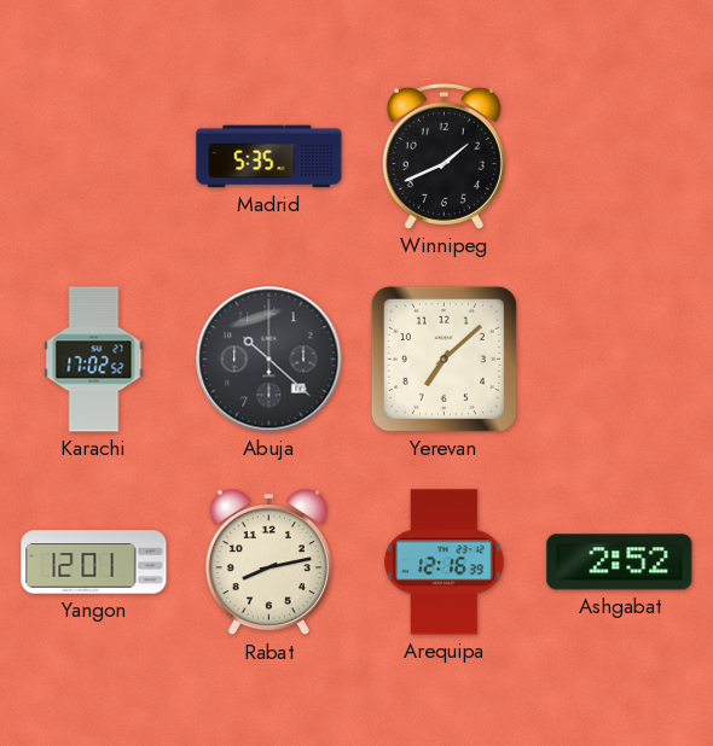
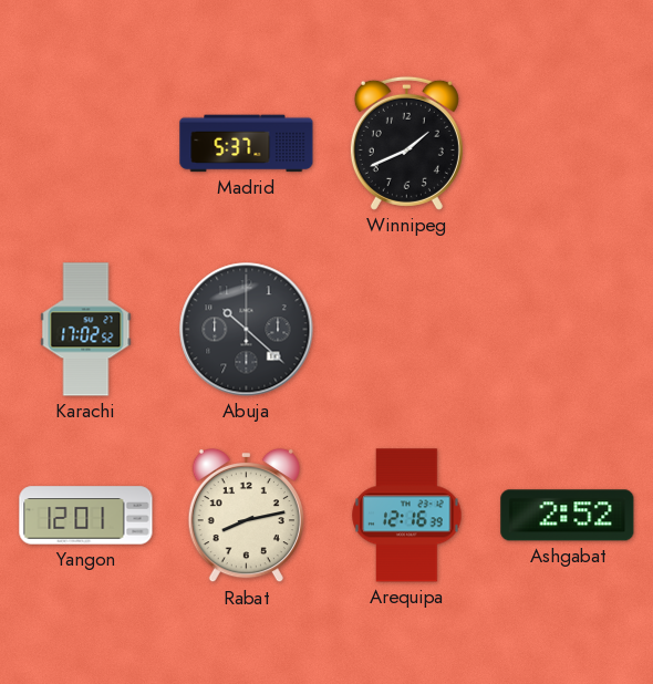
Madrid: 5:35 -> 5:37 (247, 144)
Yerevan: 7:08 -> none (444, 359)
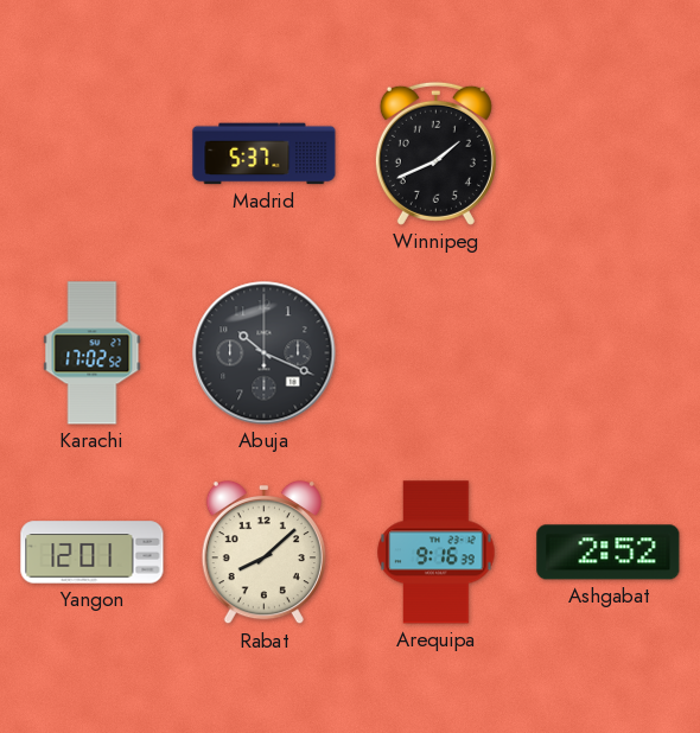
Abuja: 10:22 -> 10:19 (265, 353)
Rabat: 8:13 -> 8:08 (263, 553)
Arequipa: 12:16 -> 9:16 (437, 553)
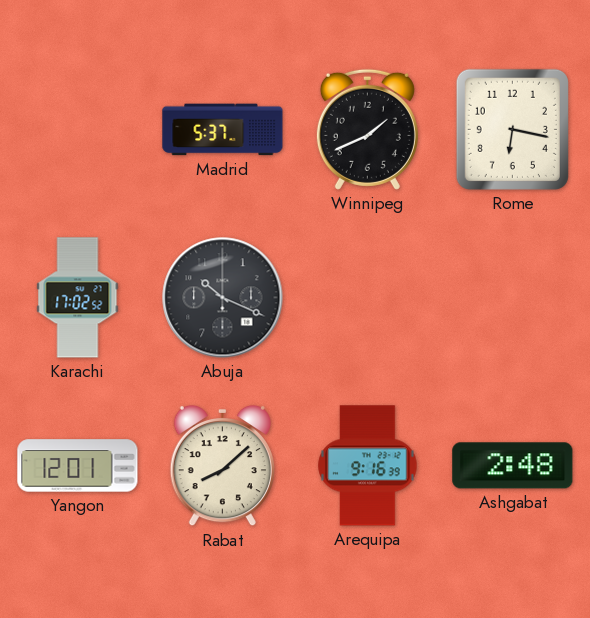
Rome: none -> 6:17 (512, 129)
Ashgabat: 2:52 -> 2:48 (513, 466)
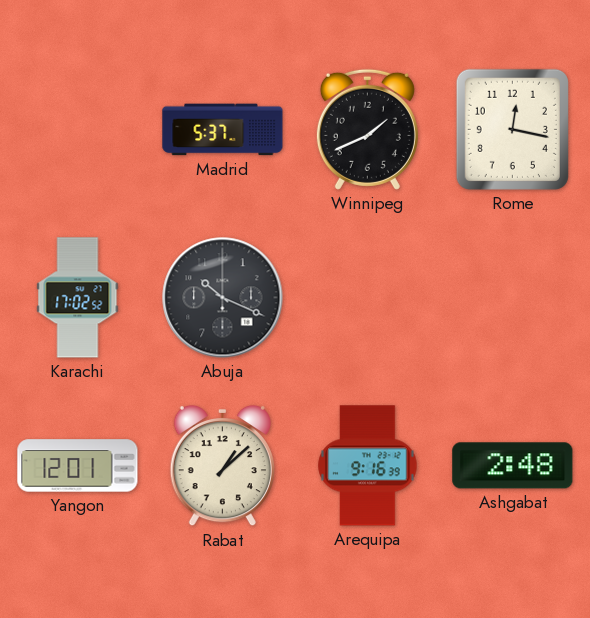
Rome: 6:17 -> 12:17 (512, 129)
Rabat: 8:08 -> 1:08 (222, 466)
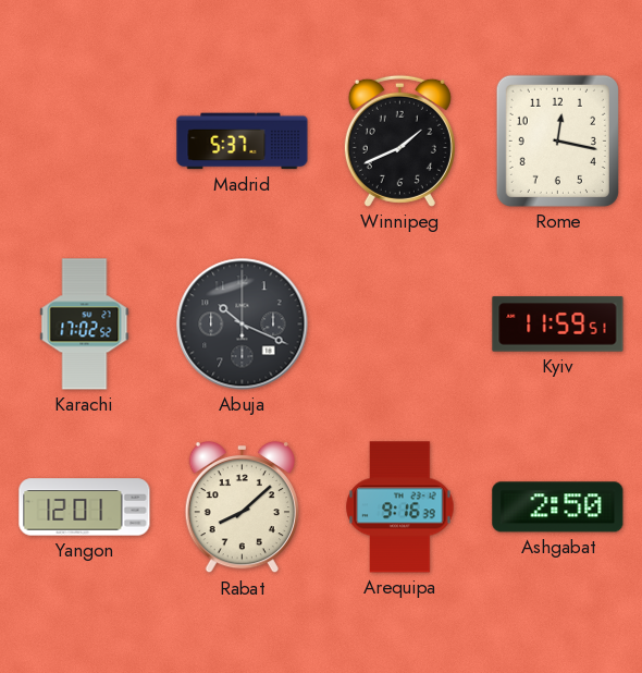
Kyiv: none -> 11:59 (558, 325)
Rabat: 1:08 -> 8:08 (242, 507)
Ashgabat: 2:48 -> 2:50 (558, 507)
